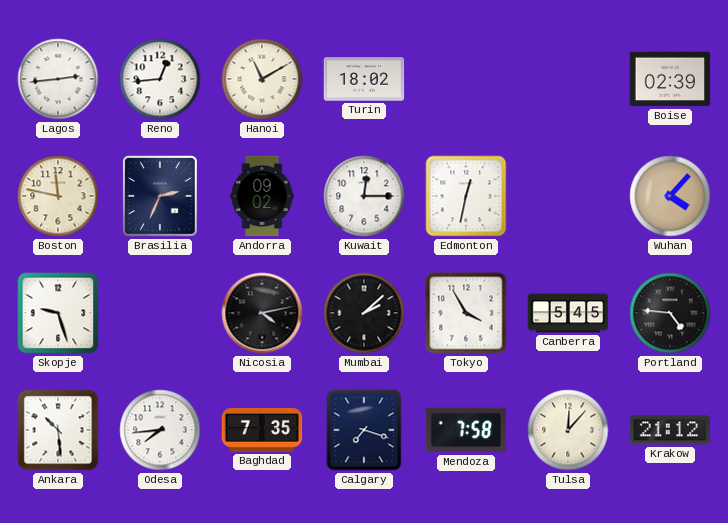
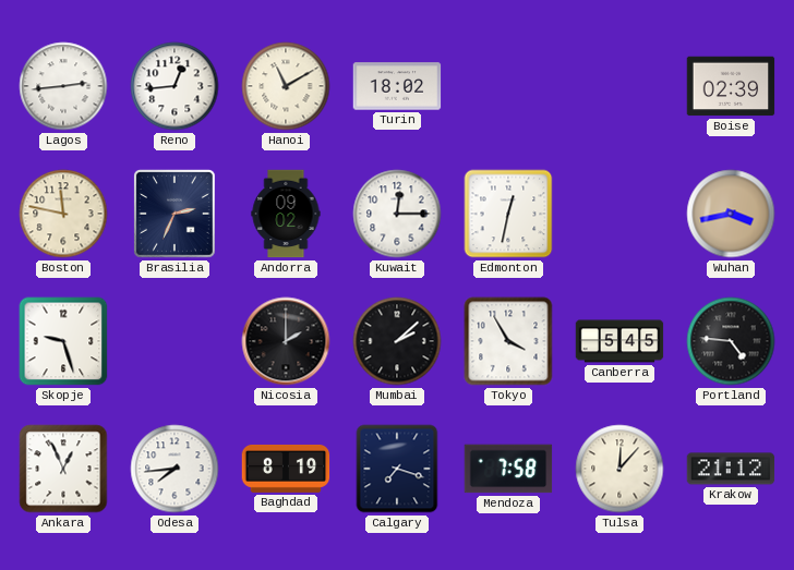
Wuhan: 4:07 -> 3:43 (731, 214)
Nicosia: 4:13 -> 2:00 (286, 341)
Ankara: 10:29 -> 12:56 (63, 469)
Baghdad: 7:35 -> 8:19 (286, 469)
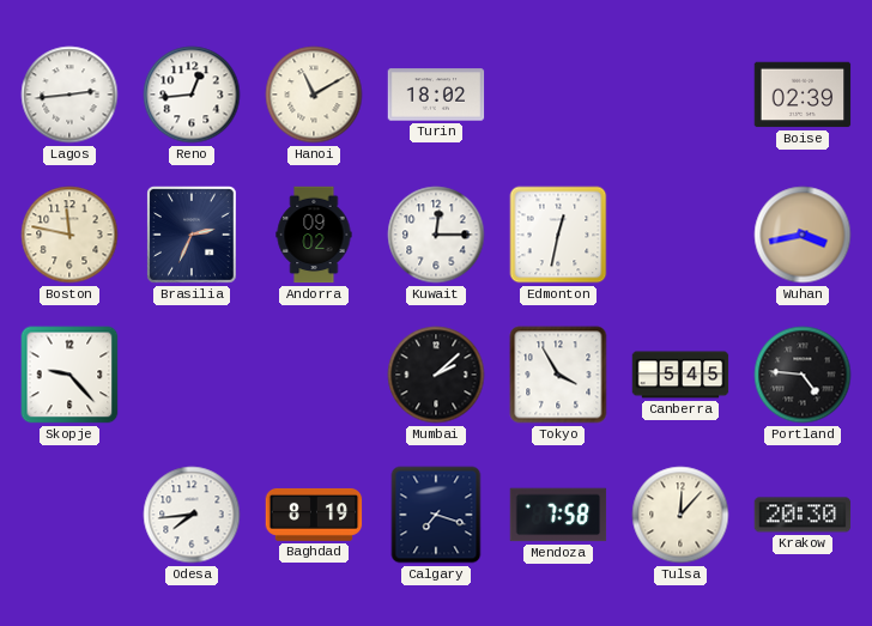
Skopje: 9:27 -> 9:23 (69, 375)
Nicosia: 2:00 -> none (286, 341)
Ankara: 12:56 -> none (63, 469)
Krakow: 21:12 -> 20:30 (803, 515)
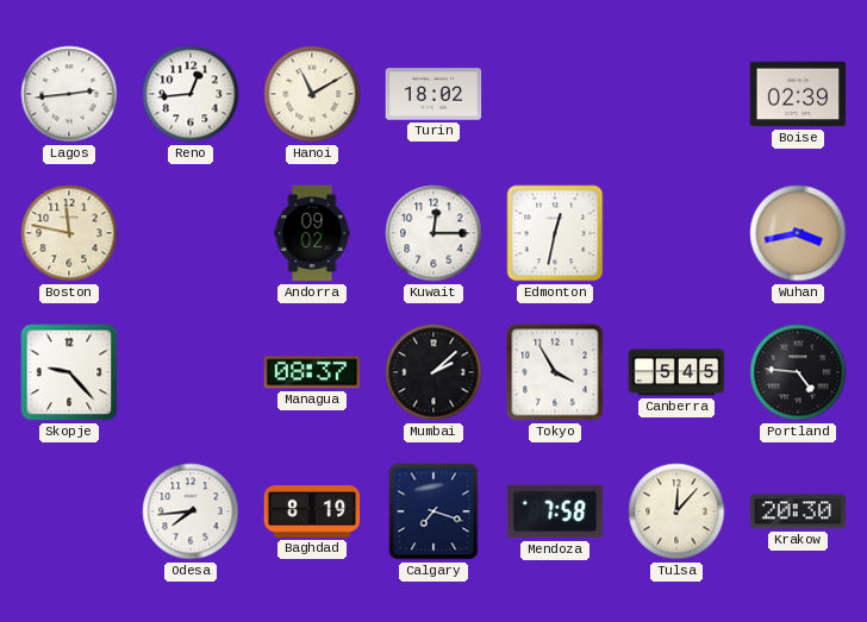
Brasilia: 2:34 -> none (193, 236)
Managua: none -> 08:37 (312, 372)
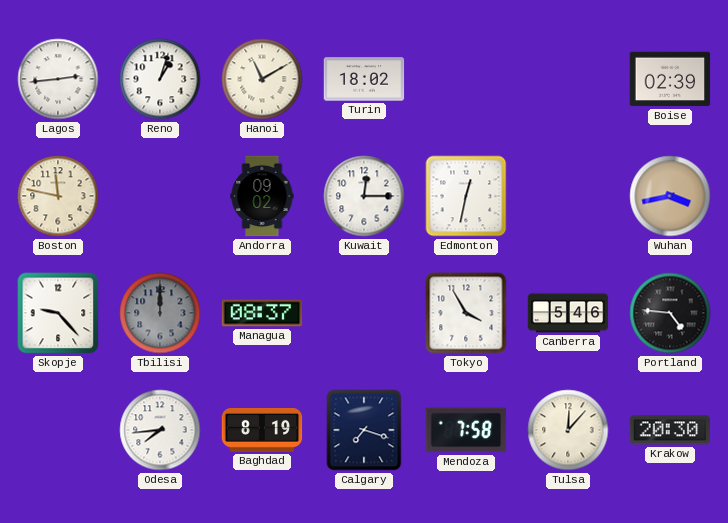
Reno: 12:44 -> 1:03 (160, 79)
Tbilisi: none -> 12:00 (160, 313)
Mumbai: 2:08 -> none (433, 372)
Canberra: 5:45 -> 5:46 (568, 313)
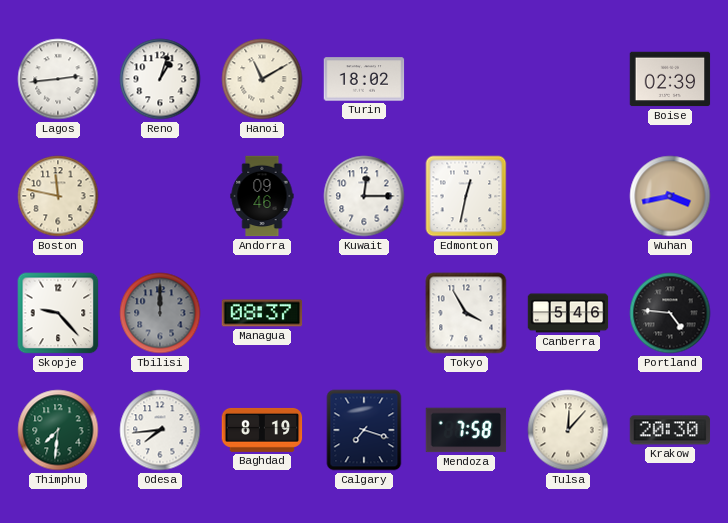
Andorra: 09:02 -> 09:46 (262, 196)
Thimphu: none -> 7:31 (58, 430)
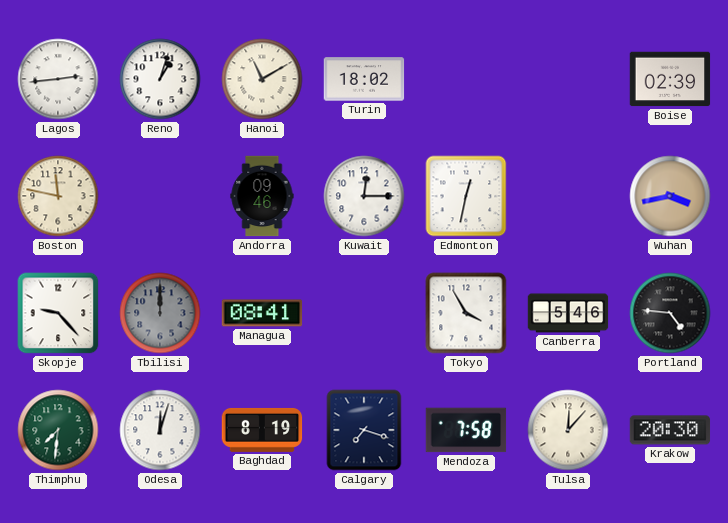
Managua: 08:37 -> 08:41 (262, 313)
Odesa: 7:44 -> 12:03 (160, 430)
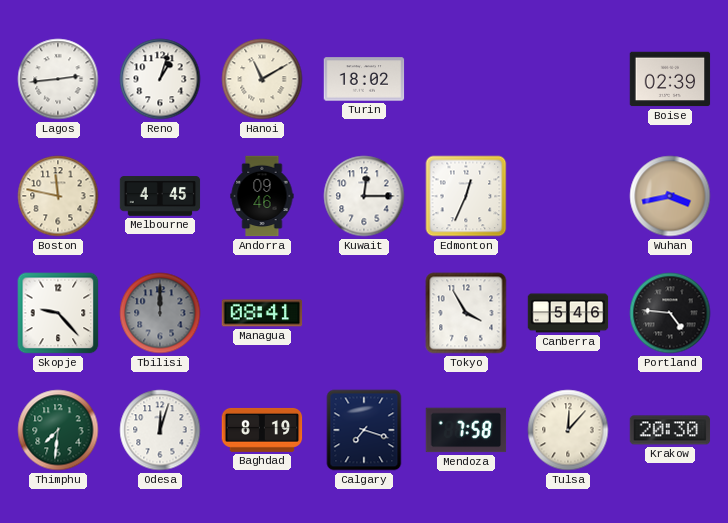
Melbourne: none -> 4:45 (160, 196)
Edmonton: 12:32 -> 12:34 (466, 196)
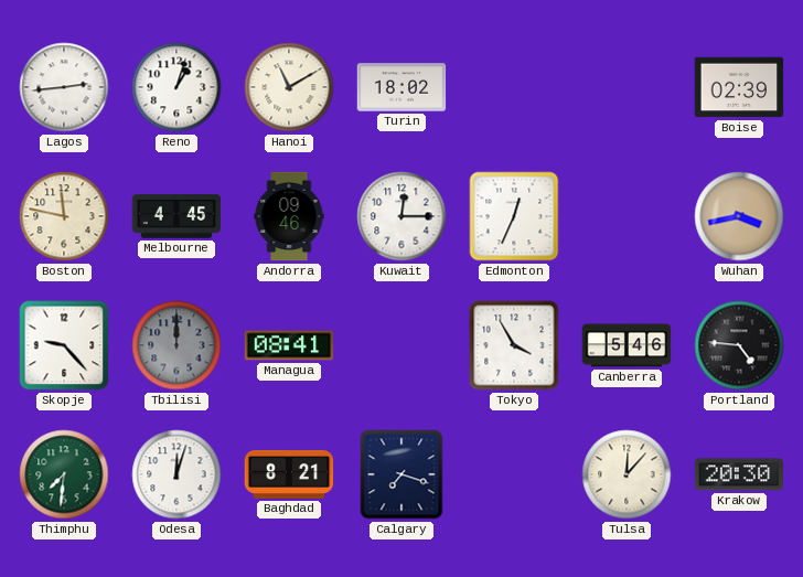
Baghdad: 8:19 -> 8:21 (289, 474)
Mendoza: 7:58 -> none (466, 430)
